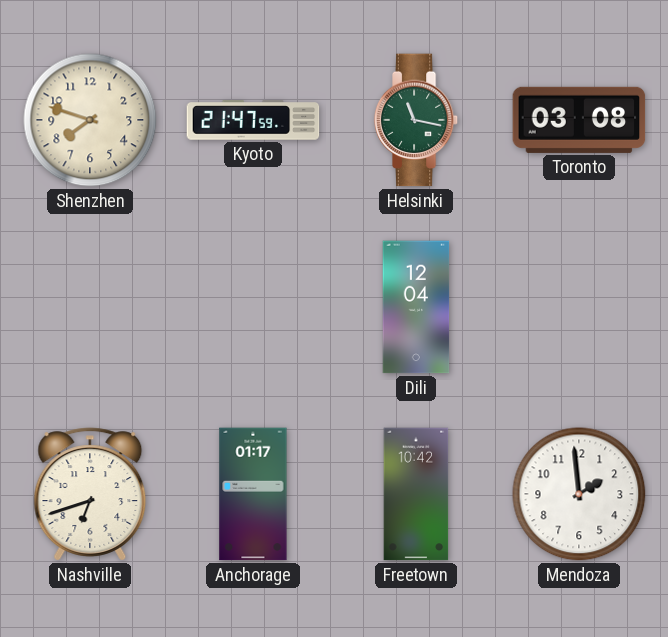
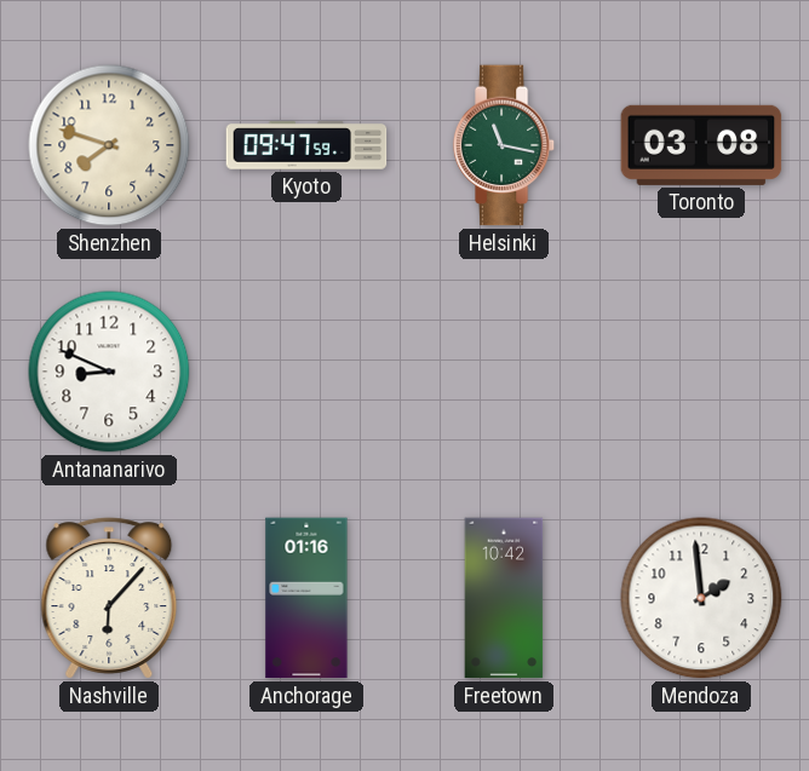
Kyoto: 21:47 -> 09:47 (306, 145)
Antananarivo: none -> 8:49 (109, 372)
Dili: 12:04 -> none (416, 307)
Nashville: 6:42 -> 6:07 (109, 598)
Anchorage: 01:17 -> 01:16 (306, 598)
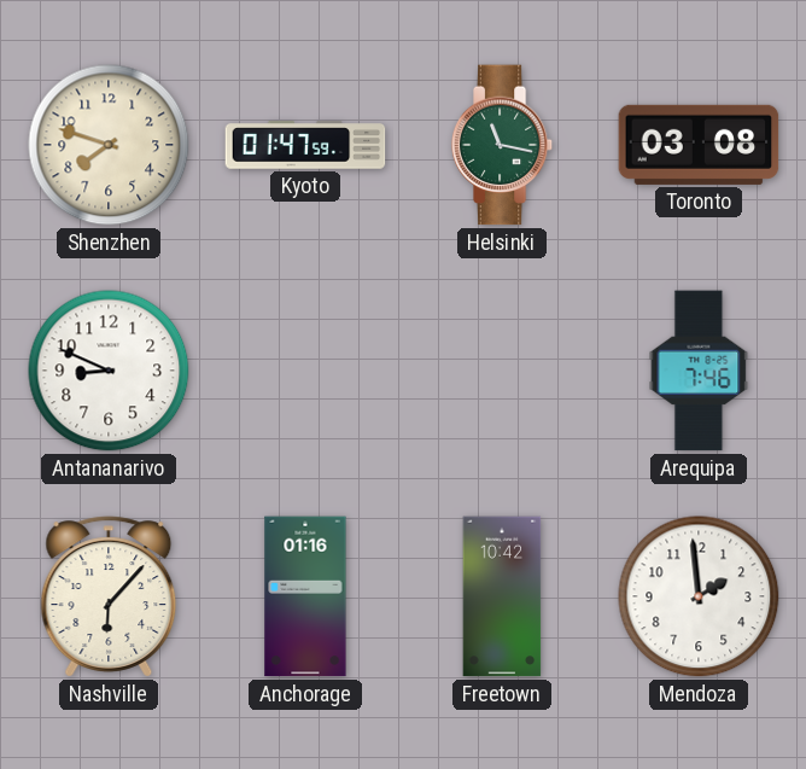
Kyoto: 09:47 -> 01:47 (305, 145)
Arequipa: none -> 7:46 (699, 371)
